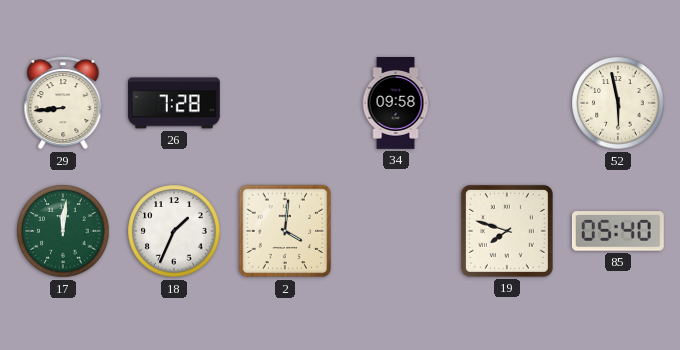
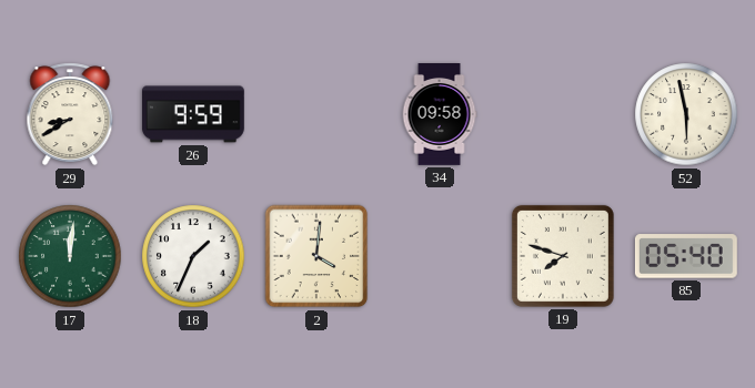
29: 8:44 -> 8:40 (70, 114)
26: 7:28 -> 9:59 (193, 114)
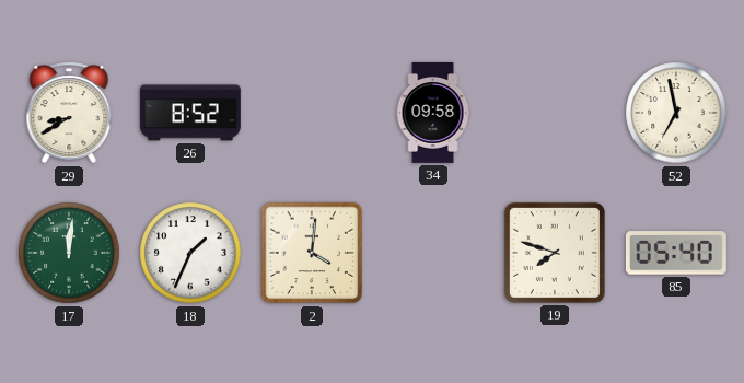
26: 9:59 -> 8:52 (190, 113)
52: 5:58 -> 6:58 (676, 113)
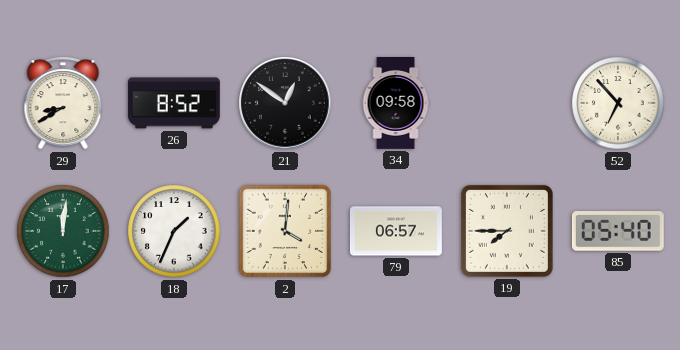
21: none -> 12:51 (285, 103)
52: 6:58 -> 6:53 (618, 103)
79: none -> 06:57 (396, 231)
19: 7:48 -> 7:45 (507, 231)
